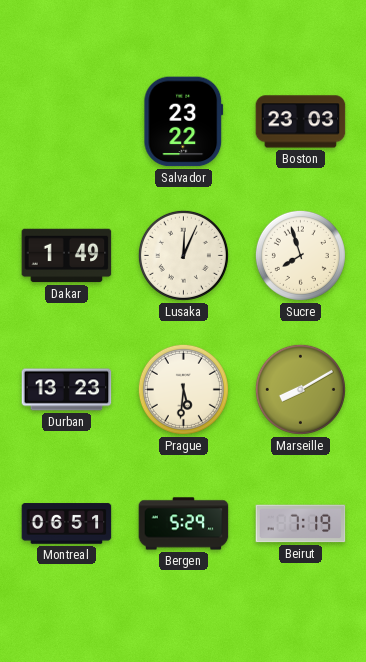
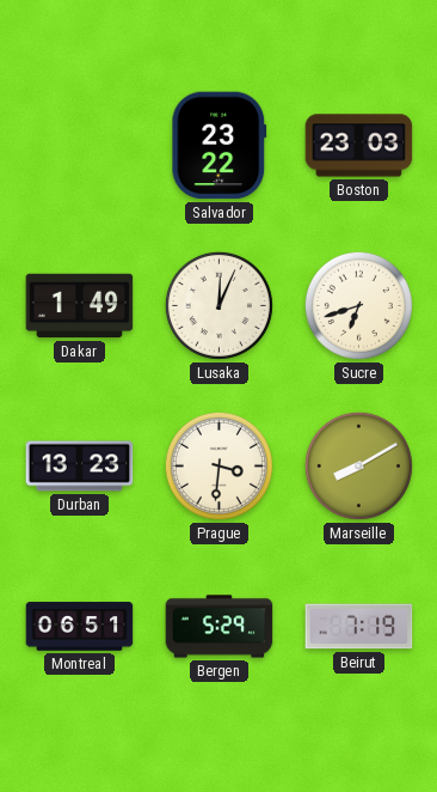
Sucre: 7:57 -> 6:42 (358, 305)
Prague: 5:31 -> 3:31 (219, 465)
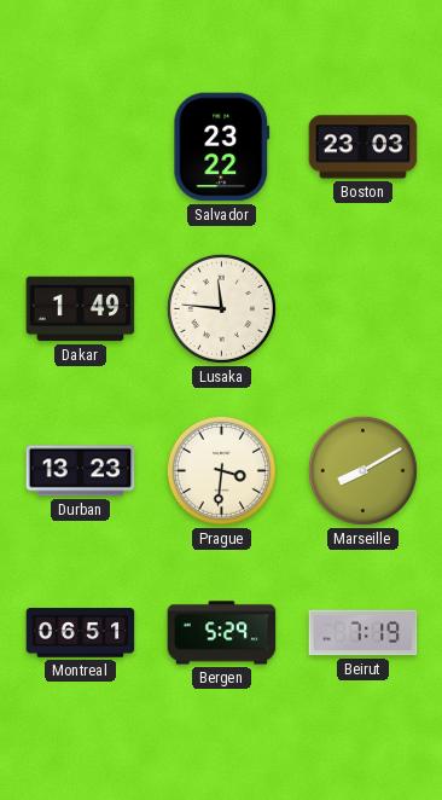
Lusaka: 12:04 -> 11:46 (221, 308)
Sucre: 6:42 -> none (358, 305)
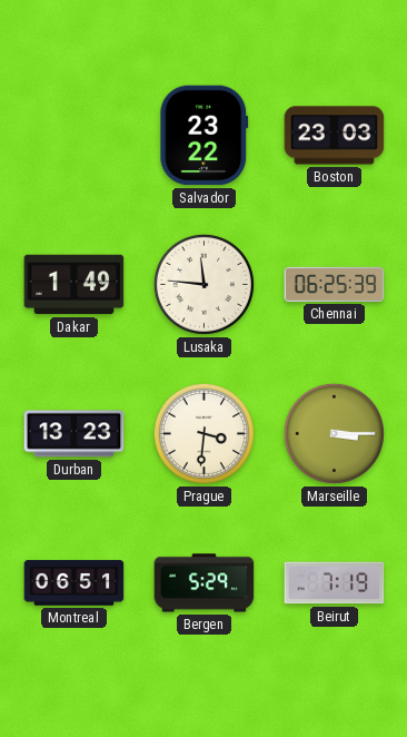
Chennai: none -> 06:25 (335, 284)
Marseille: 8:10 -> 3:15 (334, 433)
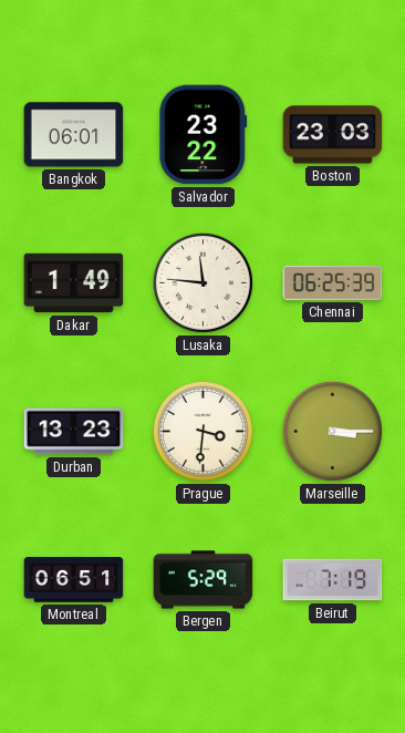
Bangkok: none -> 06:01 (74, 135)
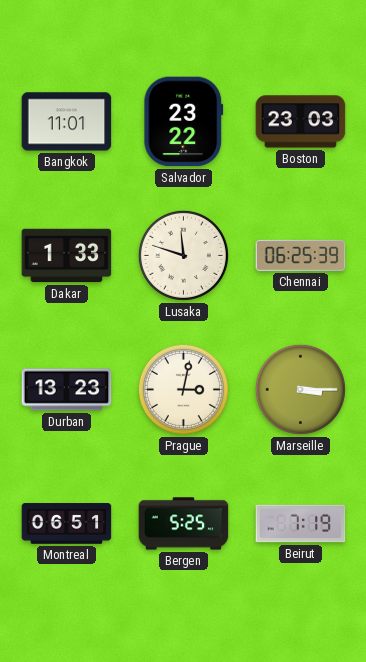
Bangkok: 06:01 -> 11:01 (67, 122)
Dakar: 1:49 -> 1:33 (67, 256)
Lusaka: 11:46 -> 11:48 (183, 255)
Prague: 3:31 -> 3:02 (183, 389)
Bergen: 5:29 -> 5:25 (184, 524)
